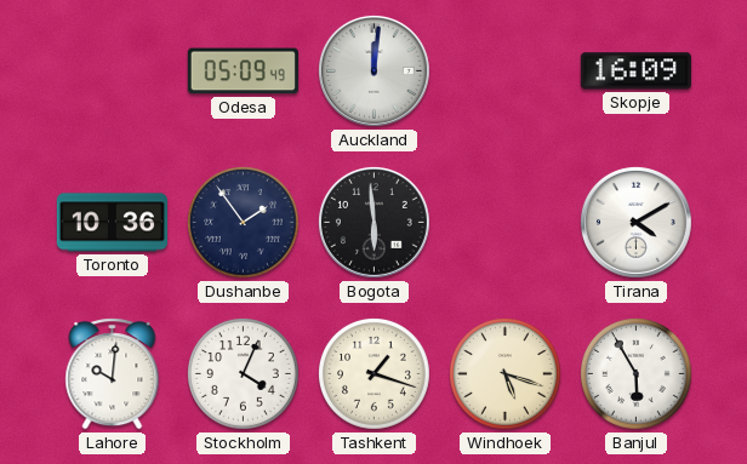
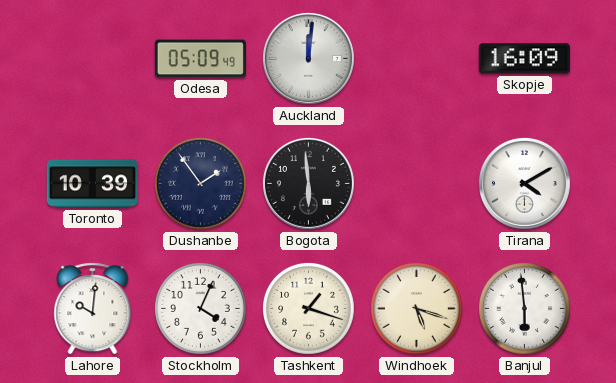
Toronto: 10:36 -> 10:39 (92, 184)
Banjul: 5:55 -> 5:59 (525, 309)
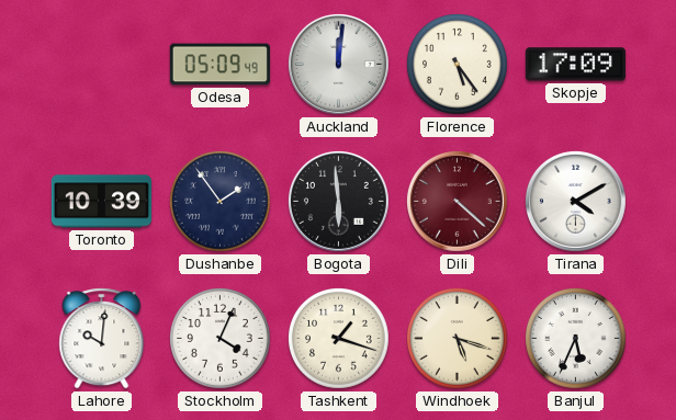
Florence: none -> 5:24 (458, 65)
Skopje: 16:09 -> 17:09 (575, 65)
Dili: none -> 4:22 (457, 201)
Banjul: 5:59 -> 5:34 (576, 339)
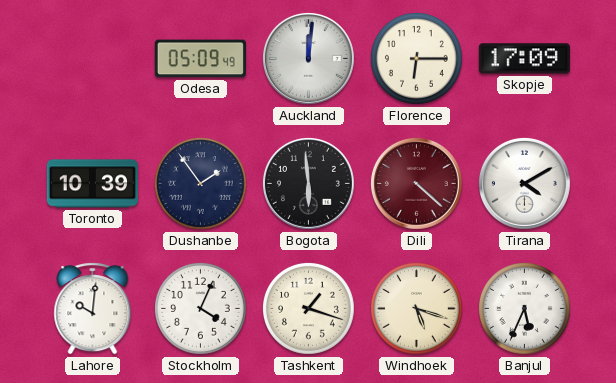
Florence: 5:24 -> 6:15 (417, 59)
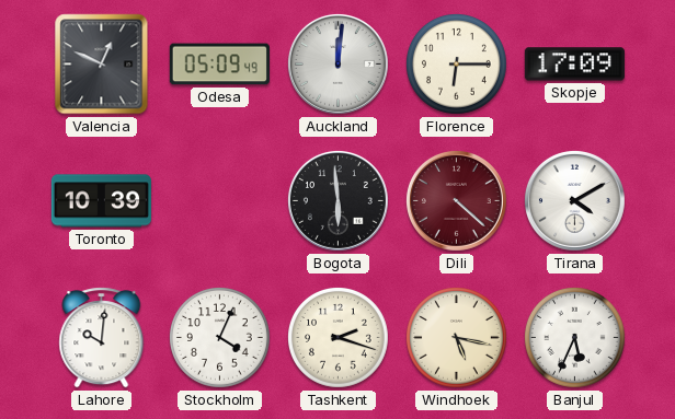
Valencia: none -> 12:49 (102, 65)
Dushanbe: 1:54 -> none (201, 184)
Tashkent: 1:18 -> 2:18 (339, 338)
Windhoek: 5:18 -> 5:17 (457, 338)
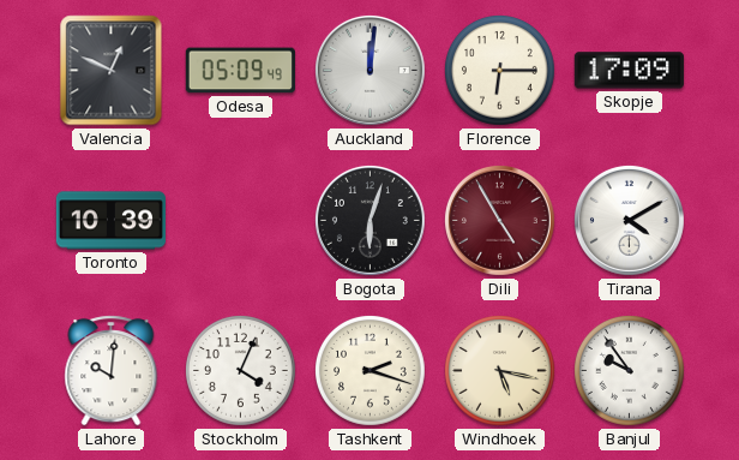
Bogota: 5:59 -> 6:03 (369, 220)
Dili: 4:22 -> 4:55 (499, 220)
Banjul: 5:34 -> 9:54 (630, 371)
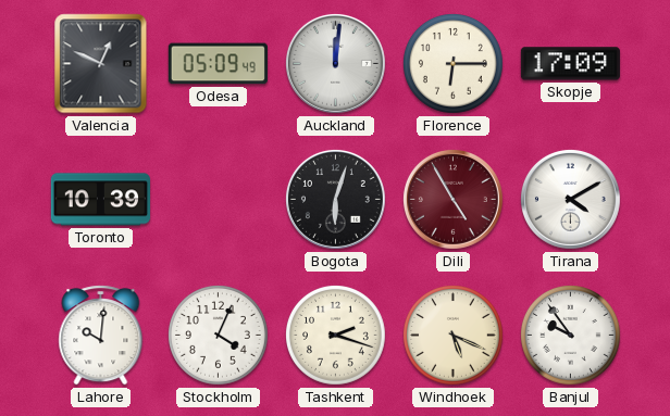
Windhoek: 5:17 -> 5:19 (454, 336)
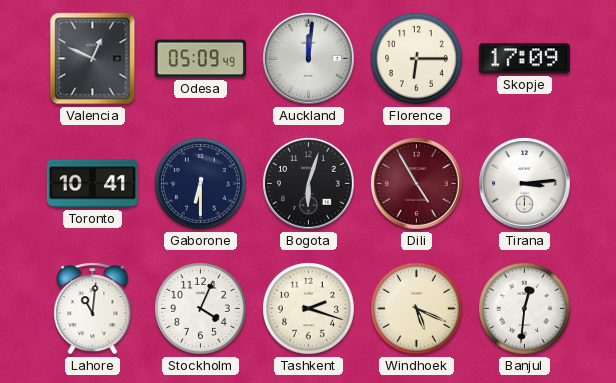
Toronto: 10:39 -> 10:41 (92, 184)
Gaborone: none -> 6:30 (201, 184)
Tirana: 4:10 -> 3:14 (524, 183)
Lahore: 10:01 -> 11:01 (93, 309)
Banjul: 9:54 -> 12:31 (525, 309)
